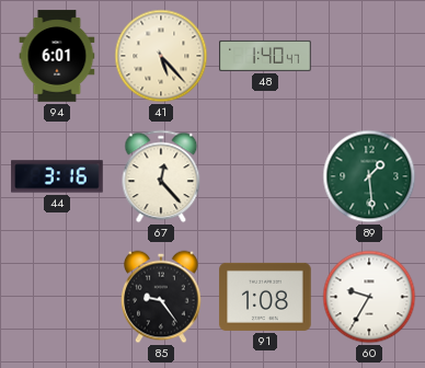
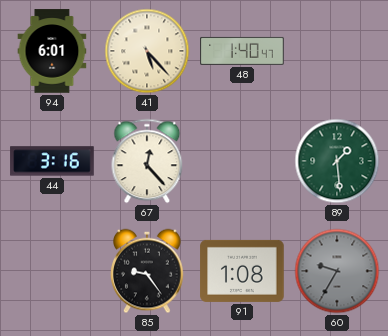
60 dial: white -> grey (337, 271)
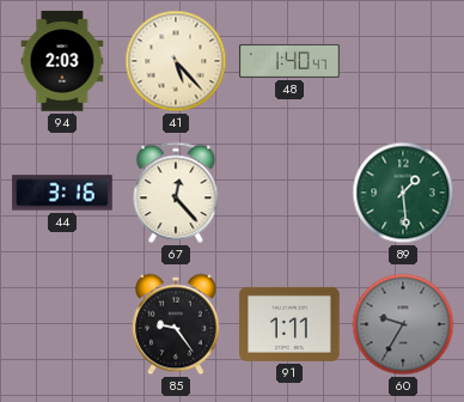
94: 6:01 -> 2:03 (62, 61)
91: 1:08 -> 1:11 (289, 324)
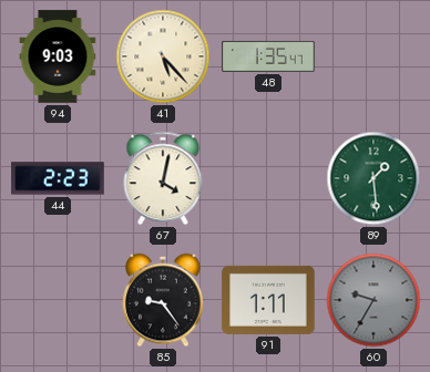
94: 2:03 -> 9:03 (58, 56)
48: 1:40 -> 1:35 (268, 56)
44: 3:16 -> 2:23 (58, 178)
67: 12:23 -> 4:02 (163, 178)
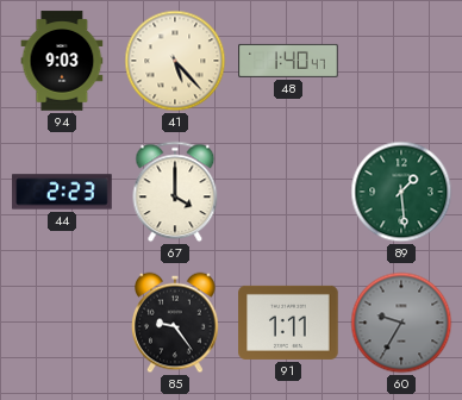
48: 1:35 -> 1:40 (288, 61)
67: 4:02 -> 4:00 (175, 192)
